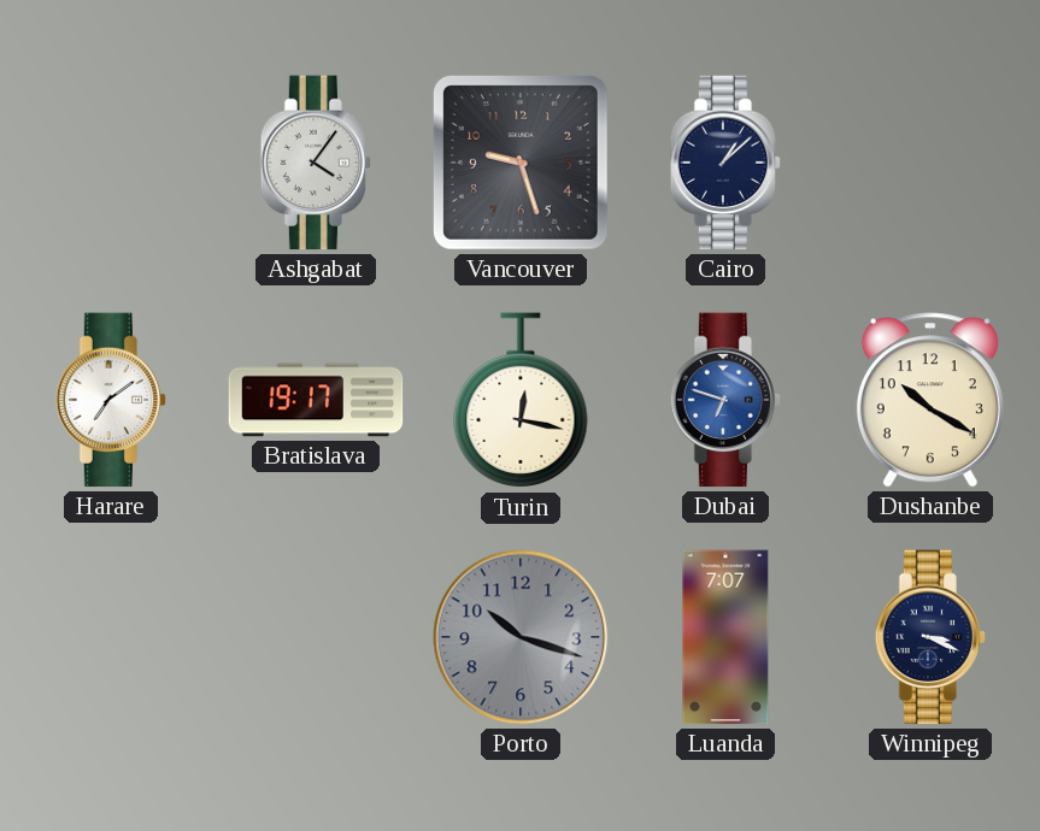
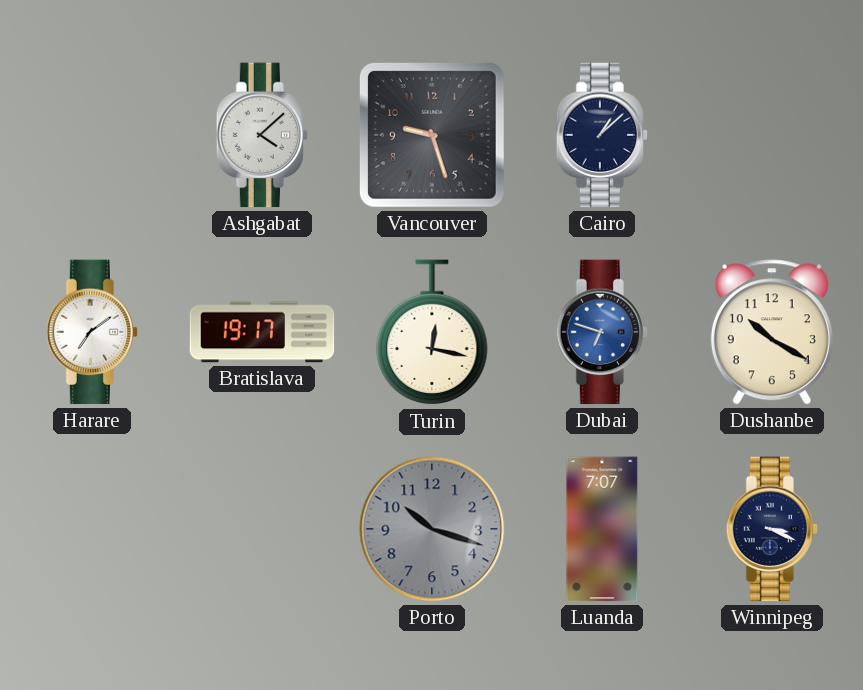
Ashgabat: 4:06 -> 4:08 (262, 135)
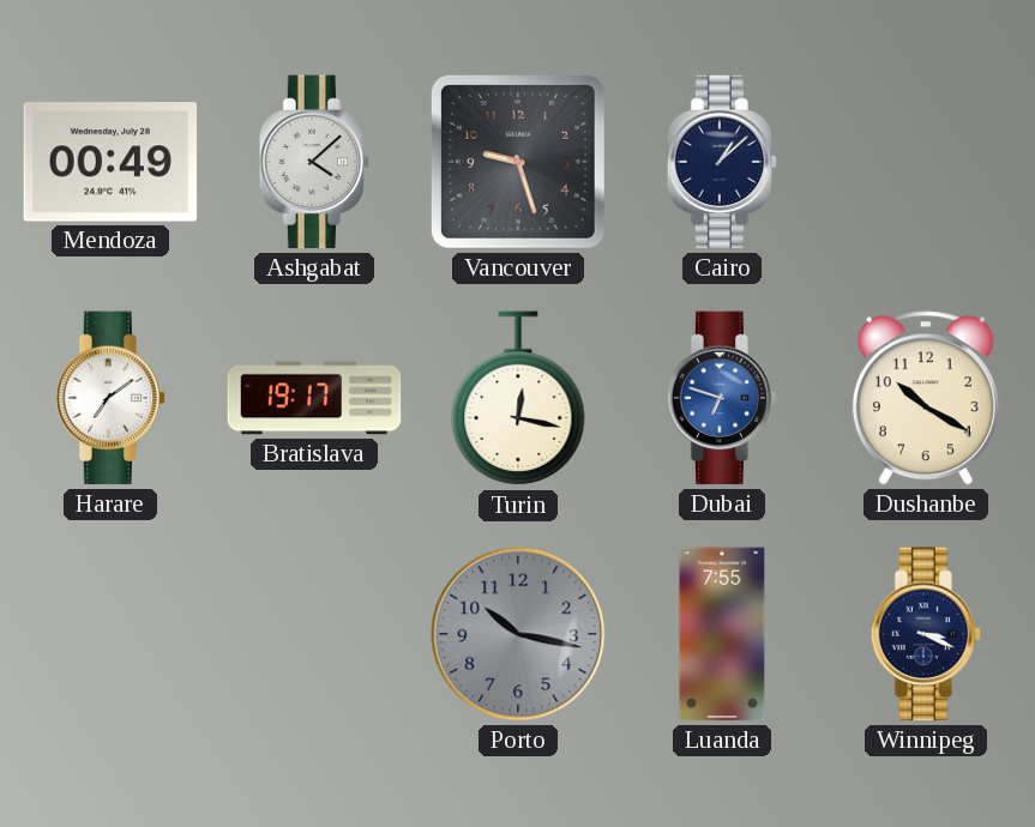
Mendoza: none -> 00:49 (110, 162)
Porto: 10:18 -> 10:17 (518, 634)
Luanda: 7:07 -> 7:55 (722, 634)
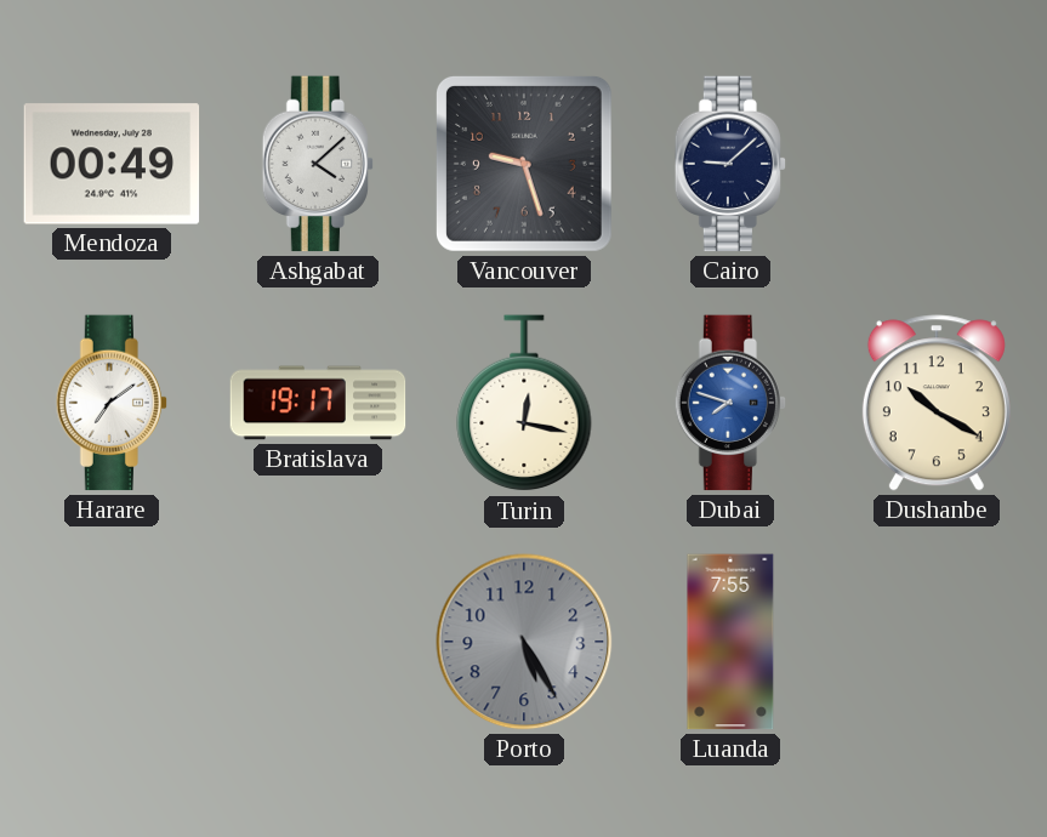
Cairo: 1:08 -> 9:08 (730, 164)
Dubai: 6:48 -> 7:48 (730, 403)
Porto: 10:17 -> 5:25 (524, 642)
Winnipeg: 3:19 -> none (926, 634)
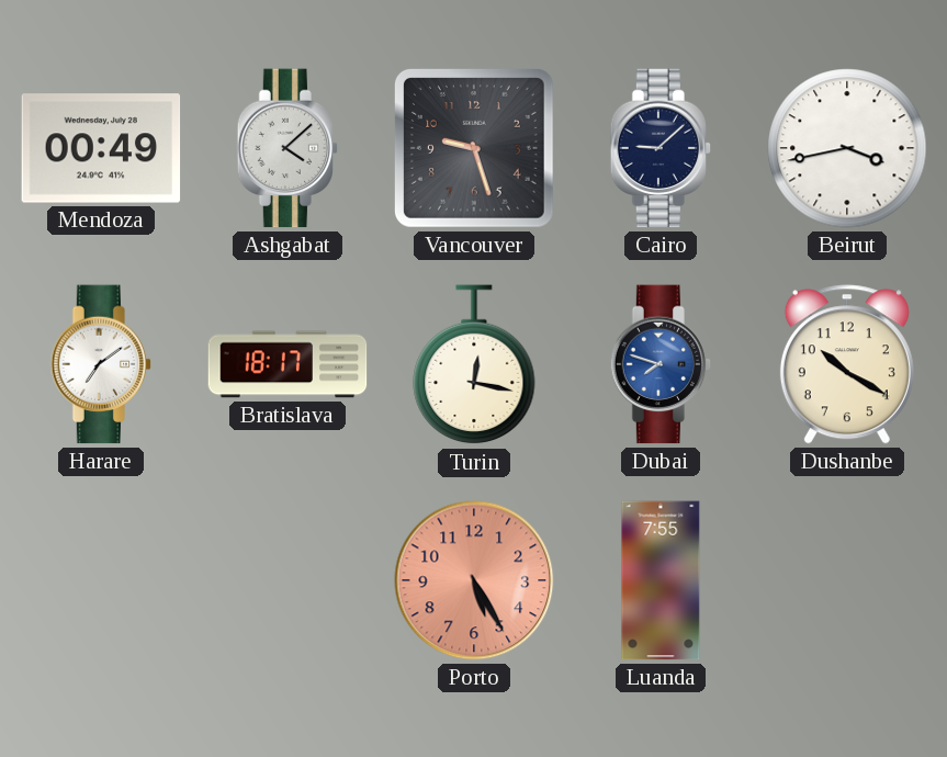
Beirut: none -> 3:43 (847, 148)
Bratislava: 19:17 -> 18:17 (288, 364)
Porto dial: grey -> salmon (474, 580)
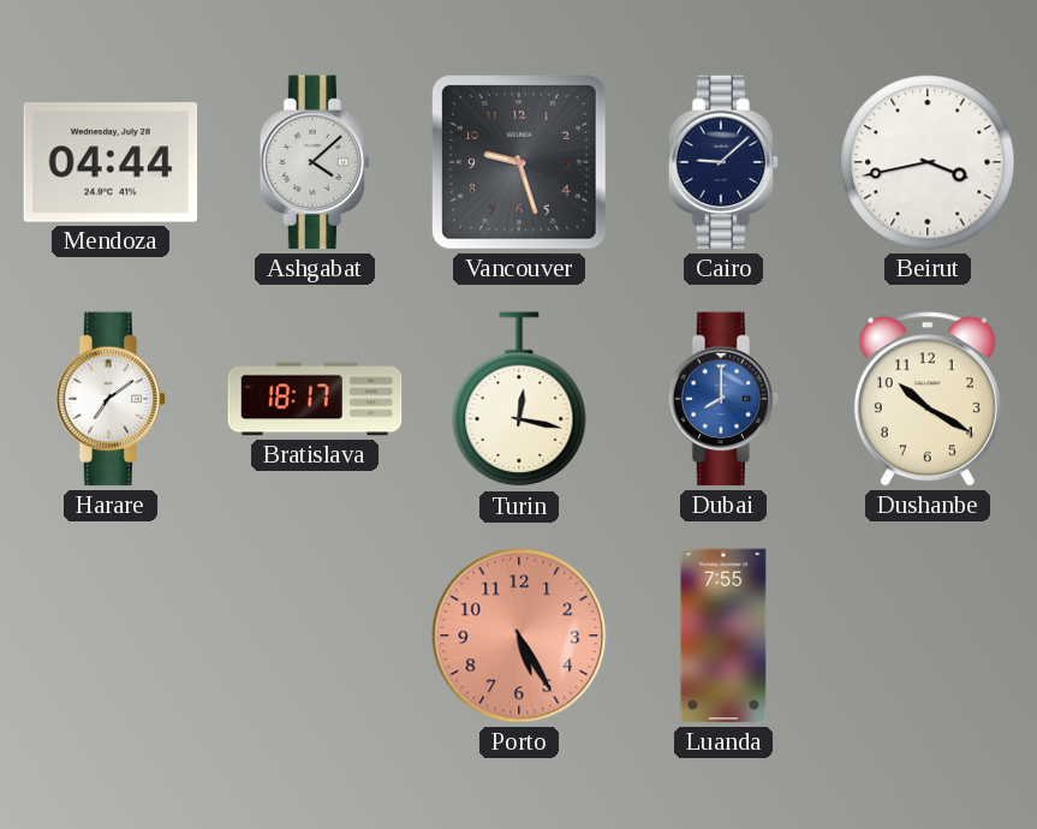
Mendoza: 00:49 -> 04:44 (111, 162)
Dubai: 7:48 -> 8:00 (723, 399)
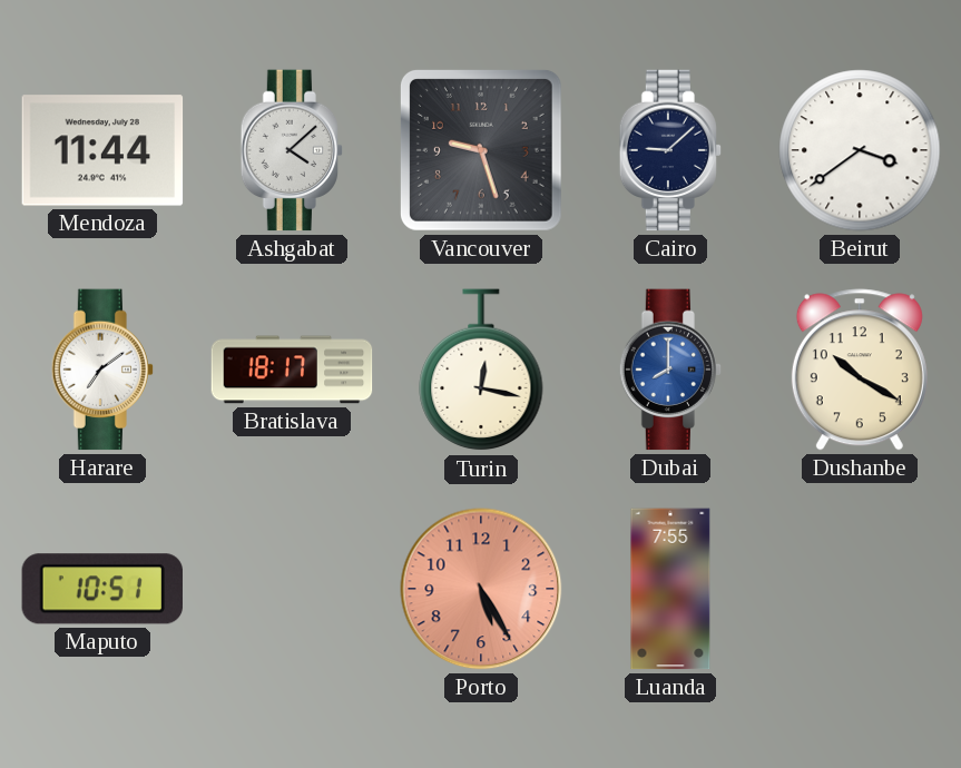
Mendoza: 04:44 -> 11:44 (102, 150)
Beirut: 3:43 -> 3:39 (860, 150)
Maputo: none -> 10:51 (101, 589)
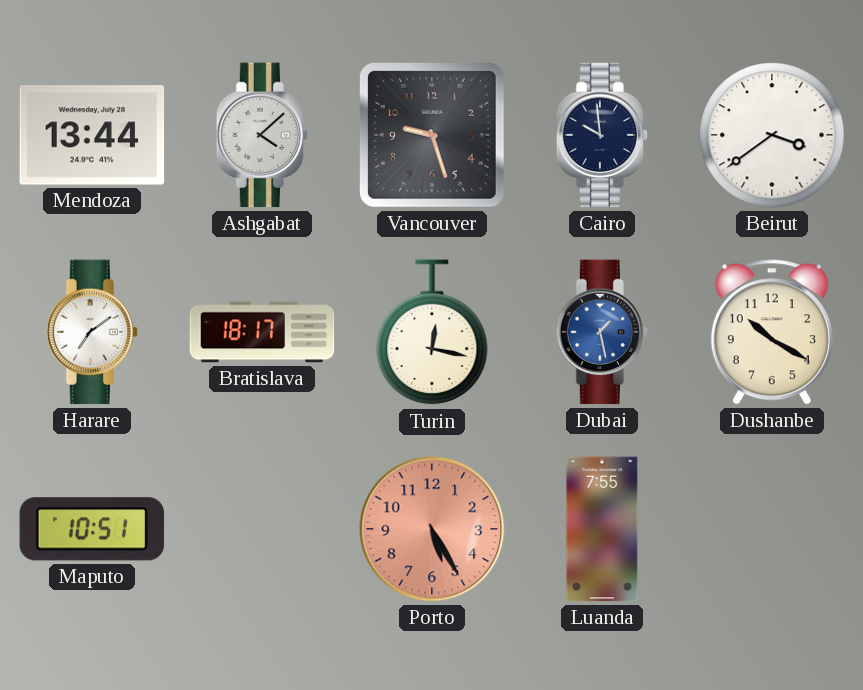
Mendoza: 11:44 -> 13:44 (92, 135)
Cairo: 9:08 -> 9:59 (602, 135)
Dubai: 8:00 -> 1:28 (602, 332)
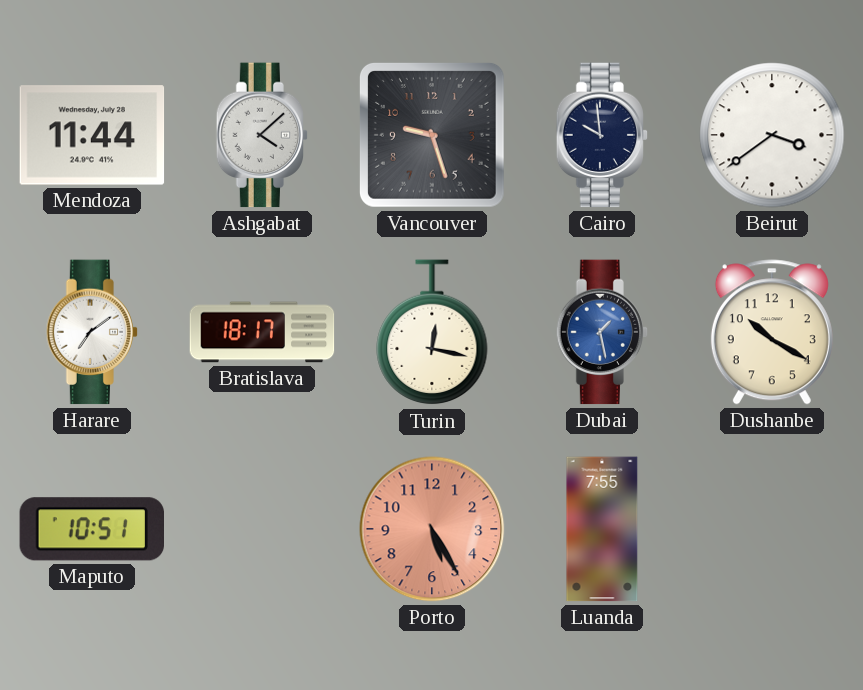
Mendoza: 13:44 -> 11:44 (92, 135)
